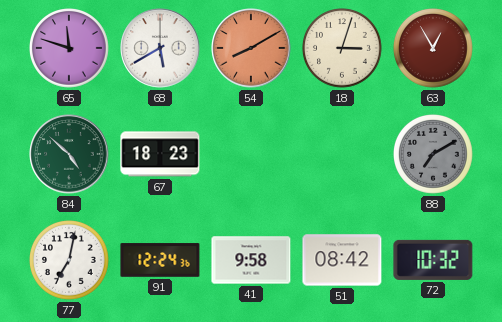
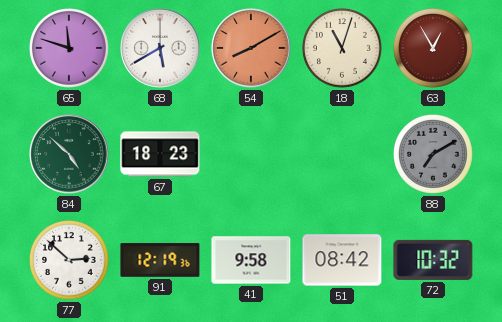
18: 3:03 -> 11:03 (343, 49)
77: 7:02 -> 2:52 (70, 261)
91: 12:24 -> 12:19 (160, 260)
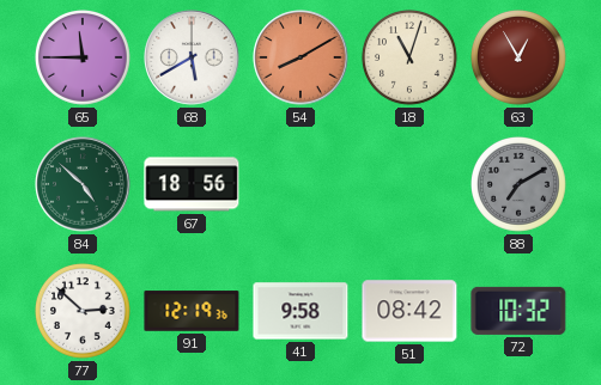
65: 11:48 -> 11:45 (84, 59)
67: 18:23 -> 18:56 (192, 184)
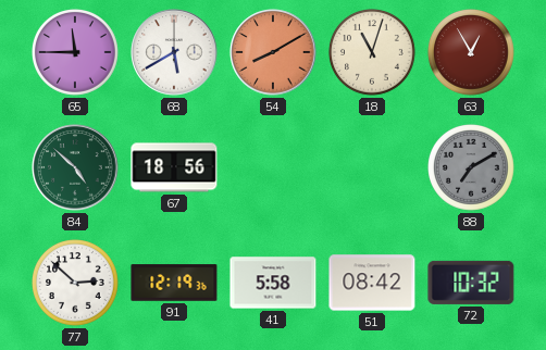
41: 9:58 -> 5:58 (273, 283)
